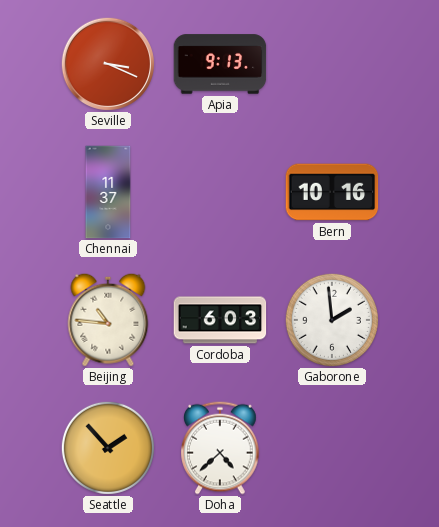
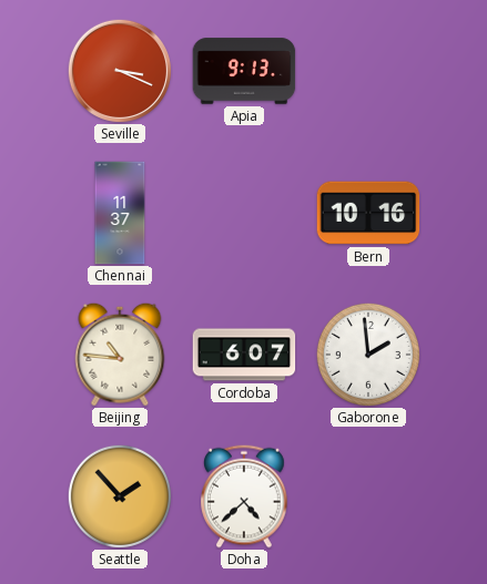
Cordoba: 6:03 -> 6:07 (244, 355)
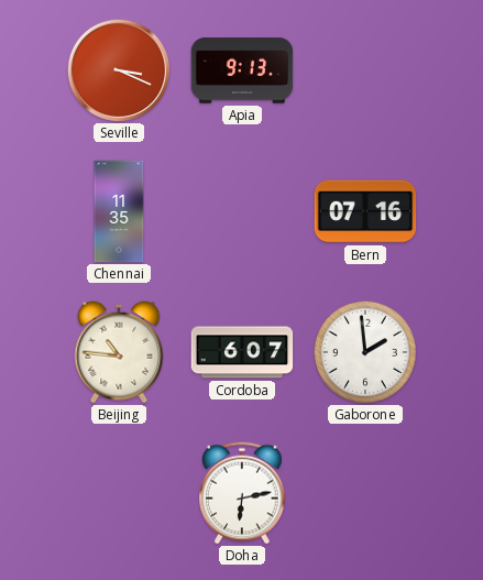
Chennai: 11:37 -> 11:35 (119, 211)
Bern: 10:16 -> 07:16 (365, 211)
Seattle: 1:53 -> none (120, 496)
Doha: 4:38 -> 6:13 (243, 493)
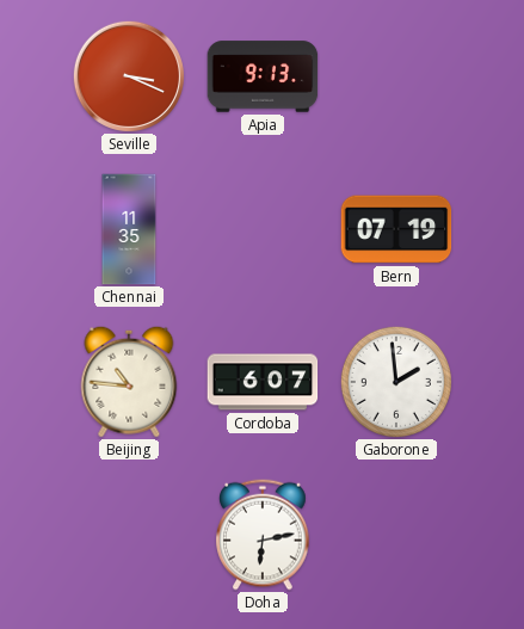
Bern: 07:16 -> 07:19 (396, 229)
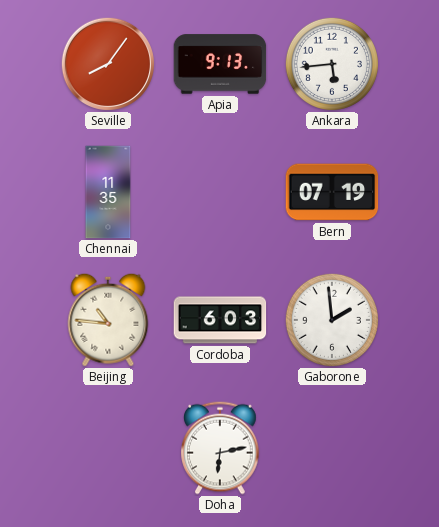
Seville: 3:19 -> 8:06 (108, 64)
Ankara: none -> 5:44 (332, 64)
Cordoba: 6:07 -> 6:03 (220, 320)
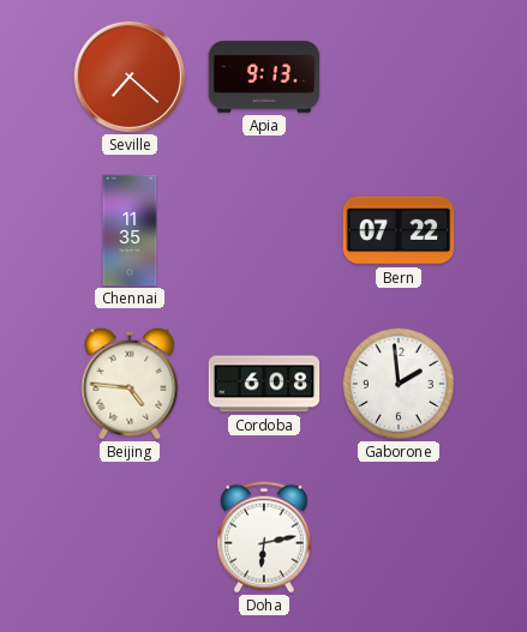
Seville: 8:06 -> 7:22 (130, 77)
Ankara: 5:44 -> none (332, 64)
Bern: 07:19 -> 07:22 (399, 230)
Beijing: 10:46 -> 4:46 (130, 384)
Cordoba: 6:03 -> 6:08 (264, 384)
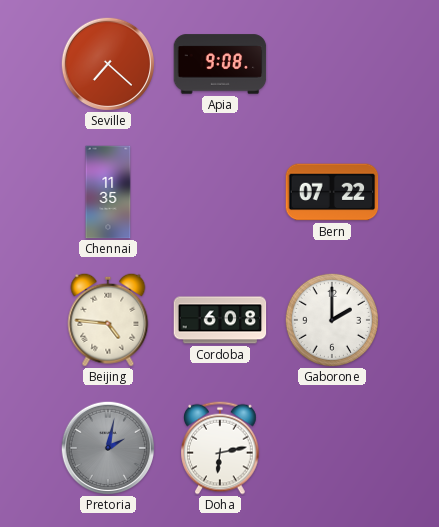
Apia: 9:13 -> 9:08 (220, 64)
Gaborone: 1:59 -> 2:00 (332, 320)
Pretoria: none -> 2:02 (108, 448)
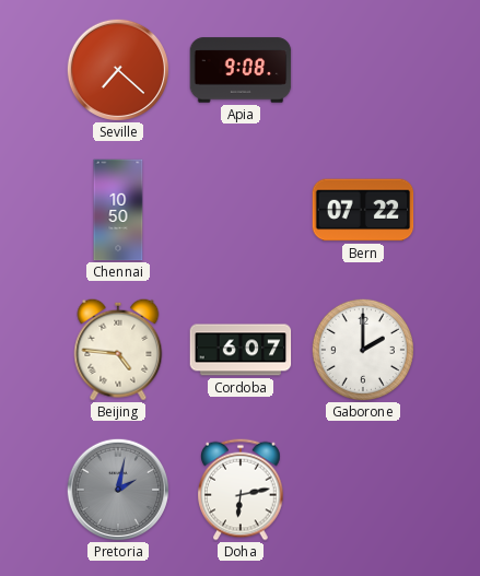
Chennai: 11:35 -> 10:50 (118, 210)
Cordoba: 6:08 -> 6:07 (241, 350)
